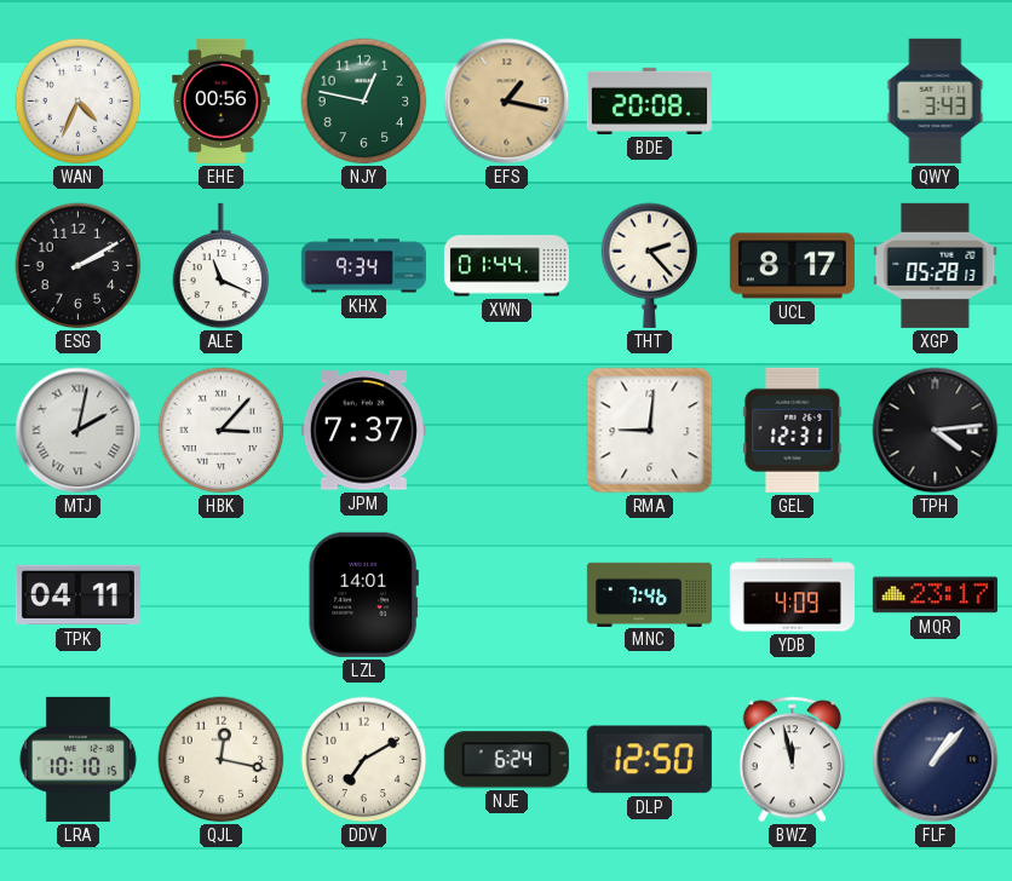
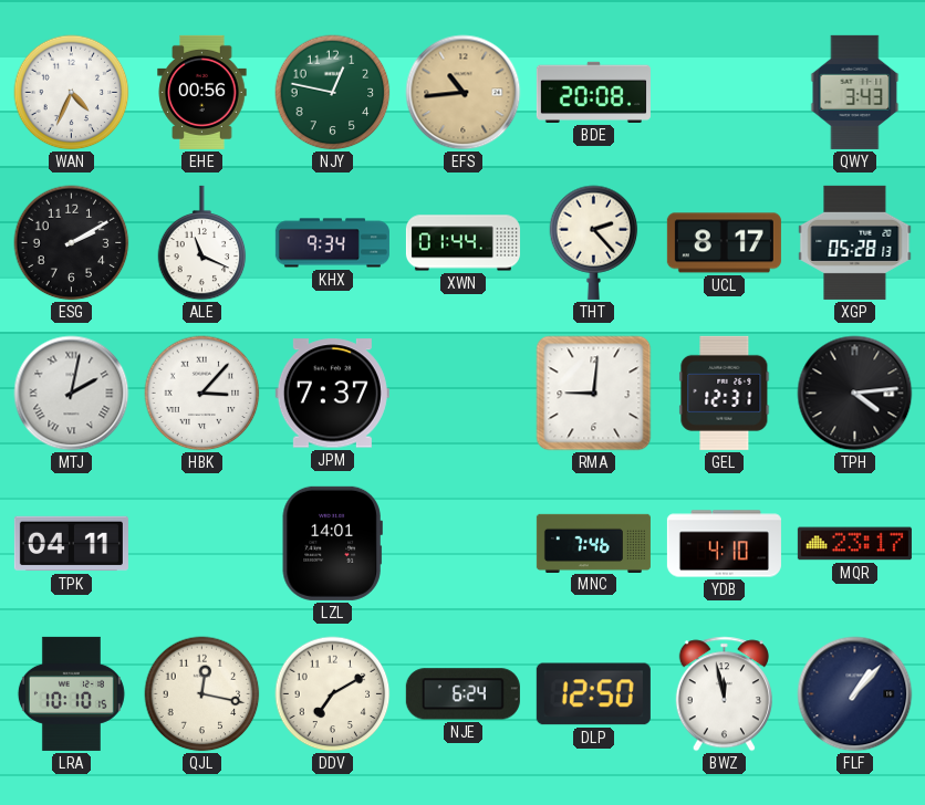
EFS: 1:17 -> 10:44 (464, 93)
YDB: 4:09 -> 4:10 (724, 544)
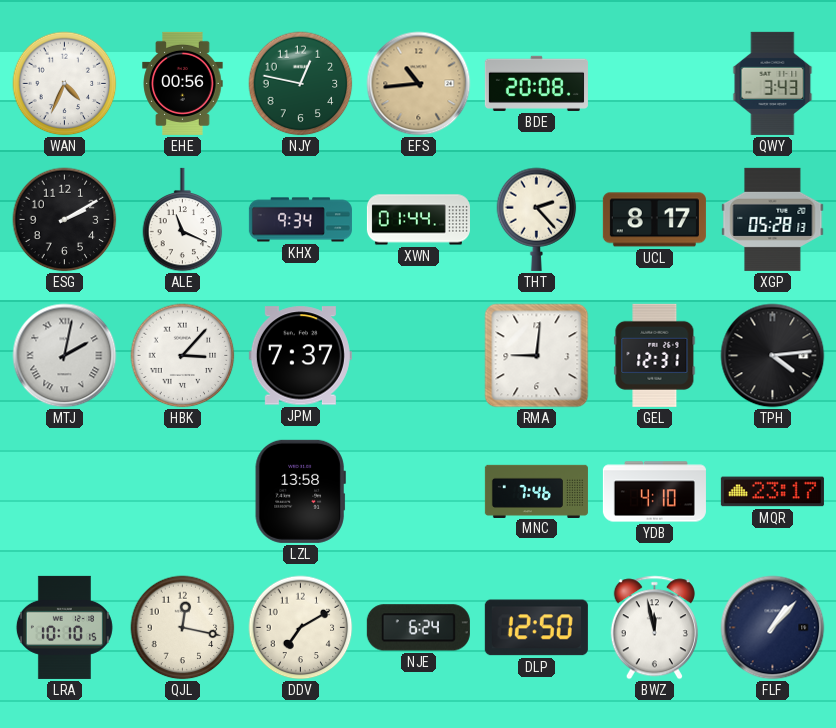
TPK: 04:11 -> none (71, 544)
LZL: 14:01 -> 13:58 (300, 491)
